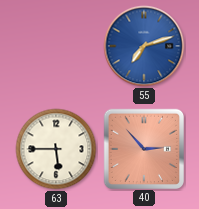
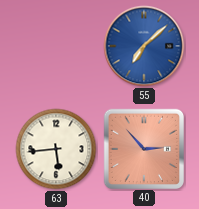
55: 7:12 -> 7:08 (144, 46)
63: 5:45 -> 5:44 (56, 149)
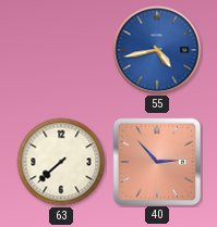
55: 7:08 -> 4:43 (157, 50)
63: 5:44 -> 7:38 (61, 162)
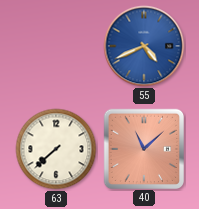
55: 4:43 -> 4:41 (144, 46)
40: 2:53 -> 11:08 (143, 148)
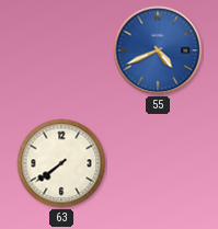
63: 7:38 -> 7:39 (61, 163)
40: 11:08 -> none (143, 148)
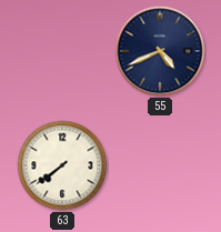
55 dial: blue -> navy (160, 51)
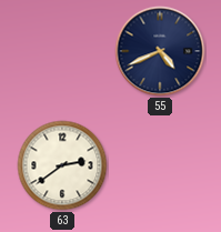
63: 7:39 -> 2:39 (62, 165)
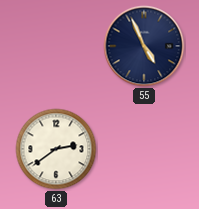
55: 4:41 -> 4:56 (144, 46)
